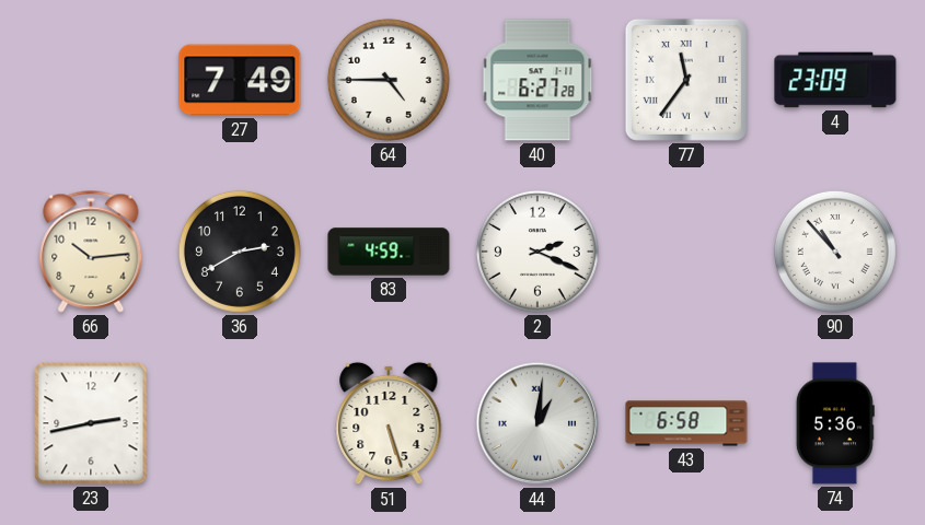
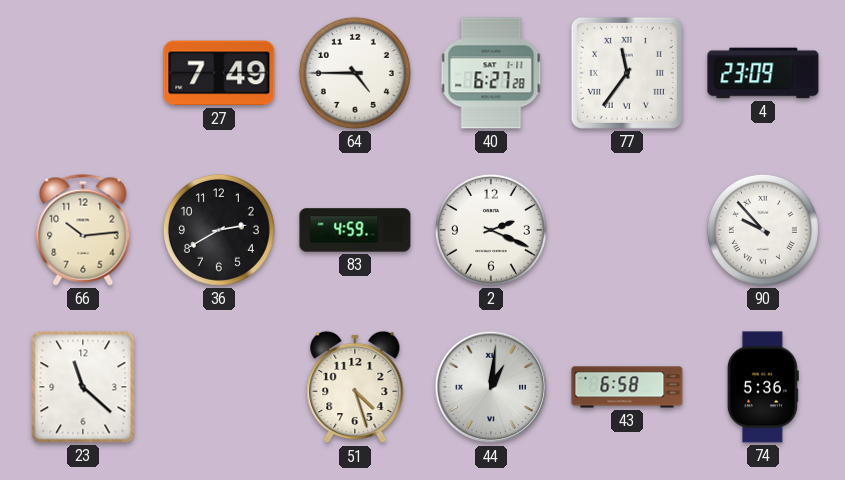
90: 10:53 -> 9:53 (763, 230)
23: 2:43 -> 11:22 (83, 387)
51: 5:27 -> 4:27 (355, 387)
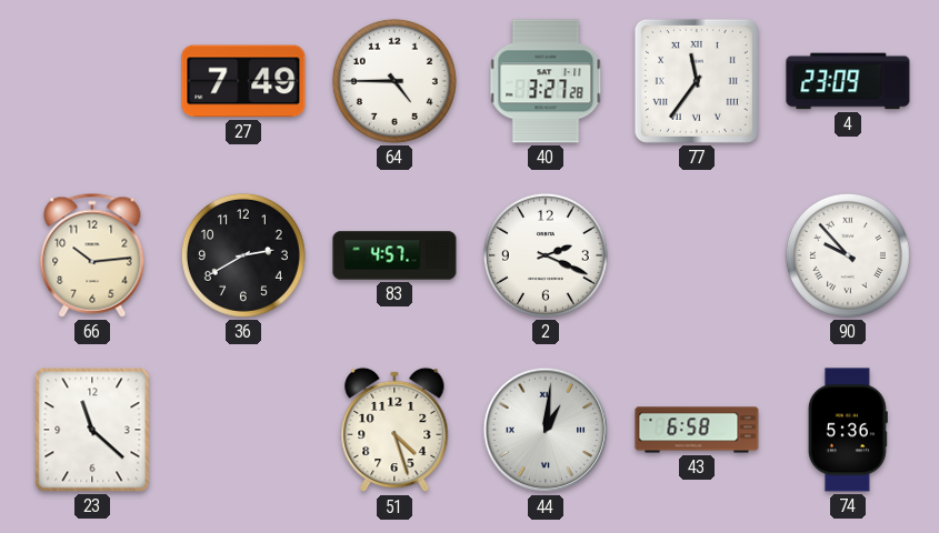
40: 6:27 -> 3:27 (546, 81)
83: 4:59 -> 4:57 (394, 255)
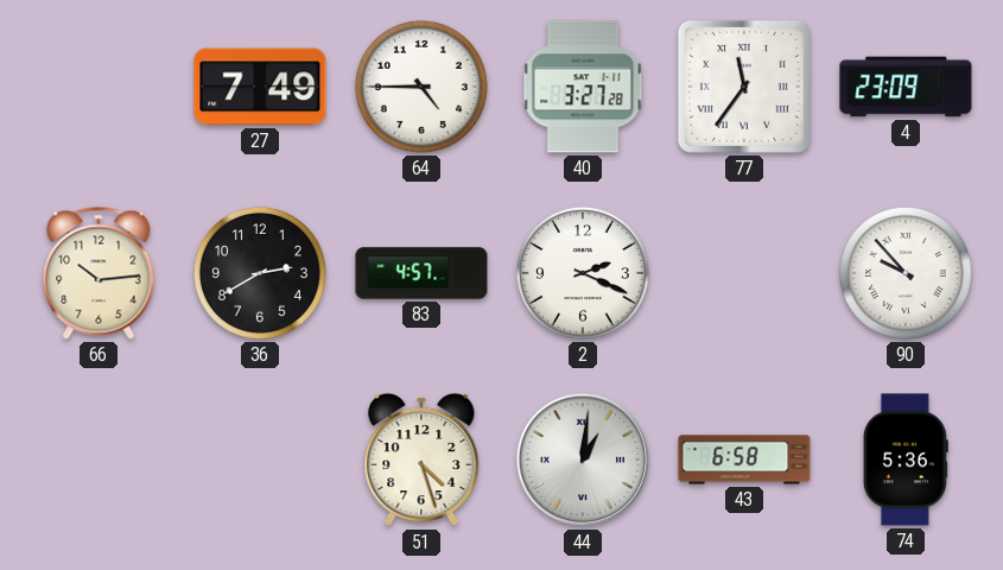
23: 11:22 -> none (92, 430)
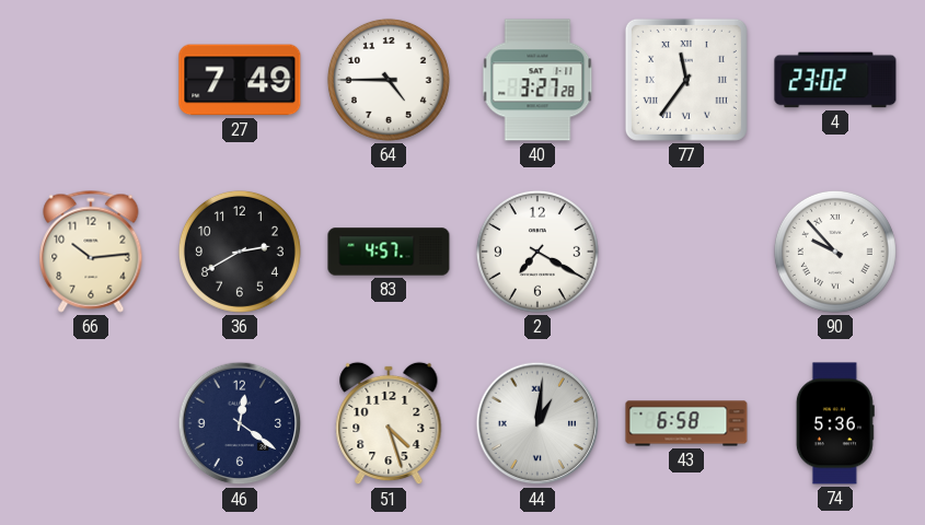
4: 23:09 -> 23:02 (835, 80)
2: 2:19 -> 7:20 (537, 252)
46: none -> 12:21 (240, 423)
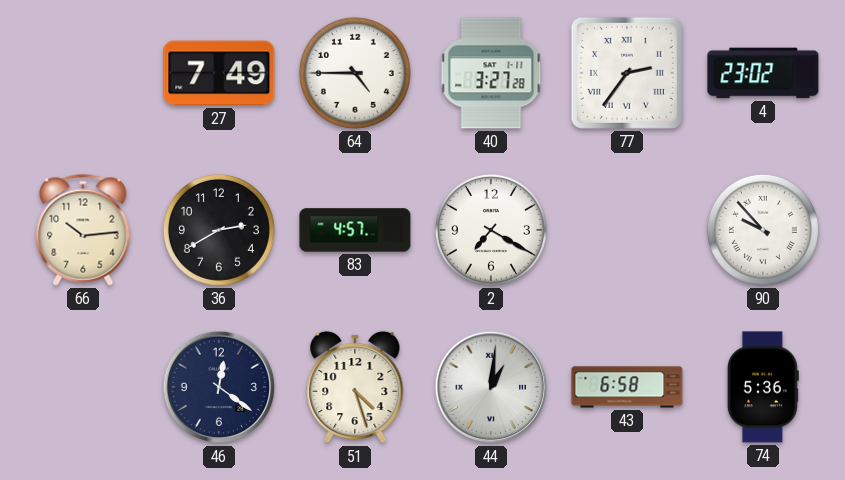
77: 11:36 -> 2:36 (627, 73)
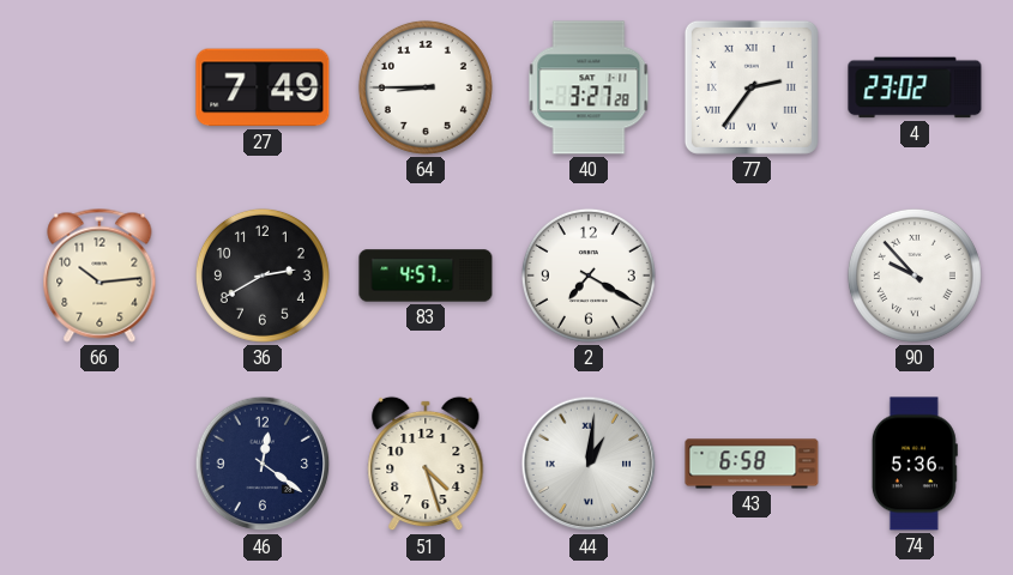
64: 4:45 -> 8:45 (426, 87)
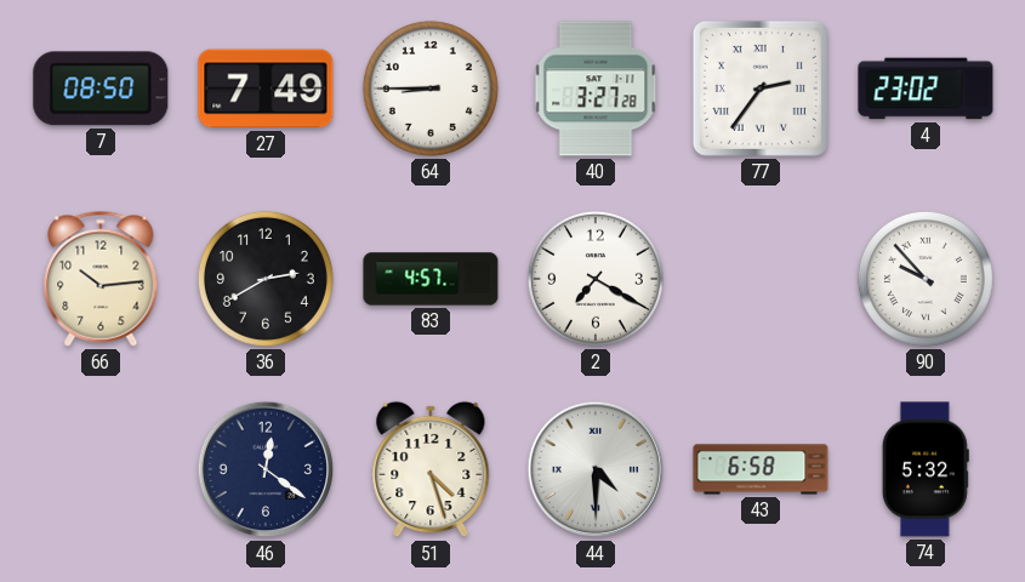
7: none -> 08:50 (101, 89)
44: 1:01 -> 4:30 (596, 469)
74: 5:36 -> 5:32 (926, 469)
